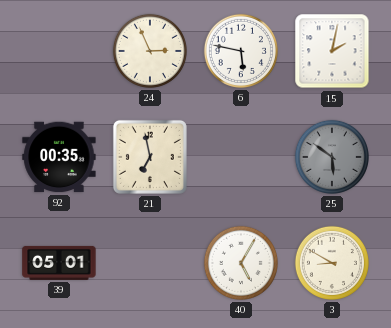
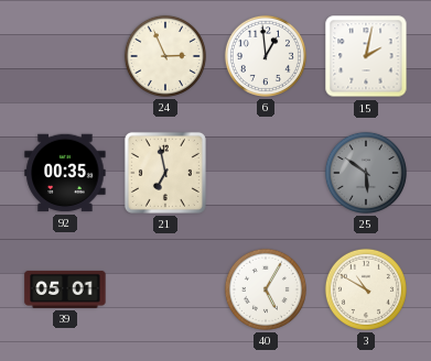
6: 5:47 -> 12:59 (266, 56)
3: 8:50 -> 10:50 (366, 289)
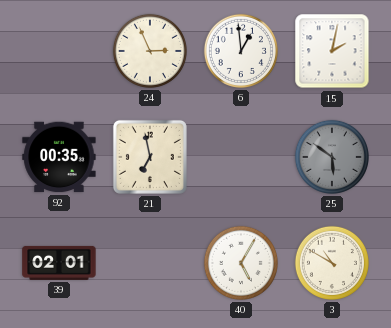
39: 05:01 -> 02:01 (59, 263)
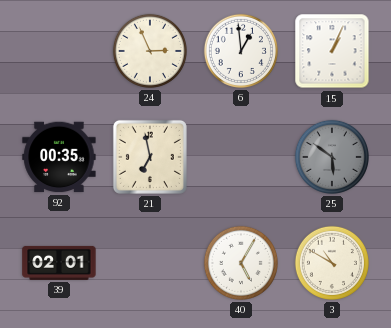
15: 2:02 -> 1:04 (332, 51)
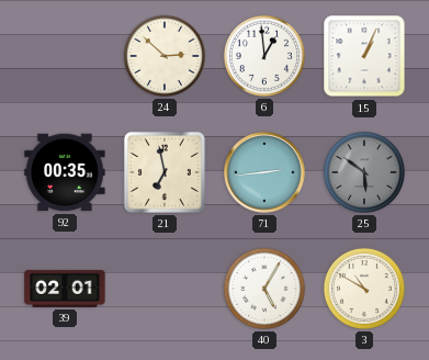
24: 2:56 -> 2:52 (165, 56)
71: none -> 2:44 (264, 172)
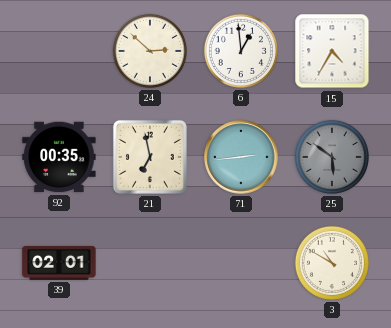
15: 1:04 -> 4:35 (332, 51)
40: 5:05 -> none (264, 289)
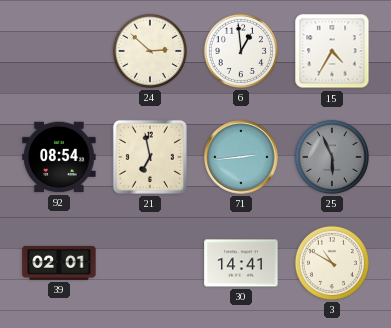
92: 00:35 -> 08:54 (59, 157)
25: 5:51 -> 5:56 (332, 157)
30: none -> 14:41 (241, 263)
